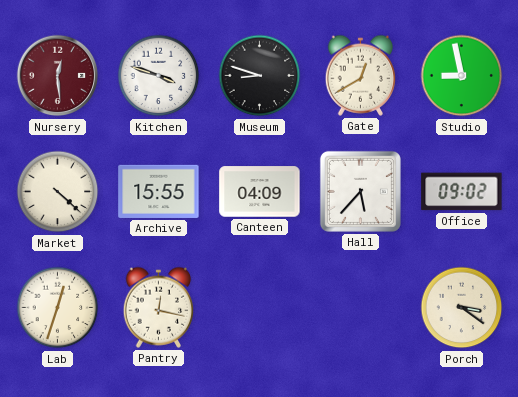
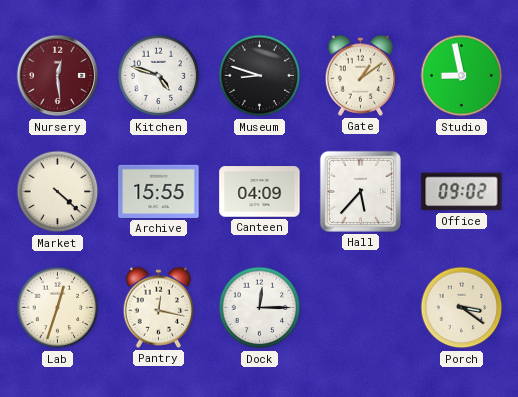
Kitchen: 3:48 -> 4:48 (159, 76)
Gate: 12:40 -> 1:09 (361, 75)
Dock: none -> 12:15 (260, 308)
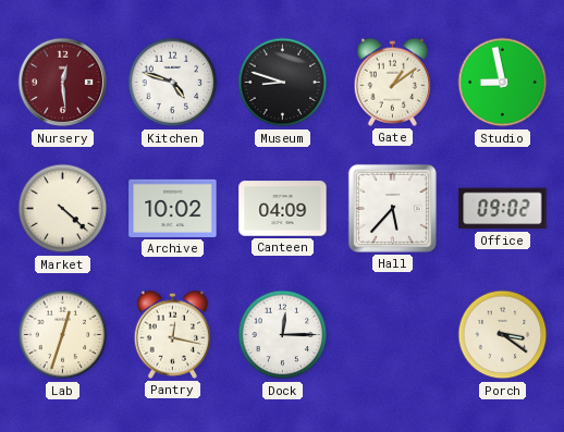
Archive: 15:55 -> 10:02 (173, 208)
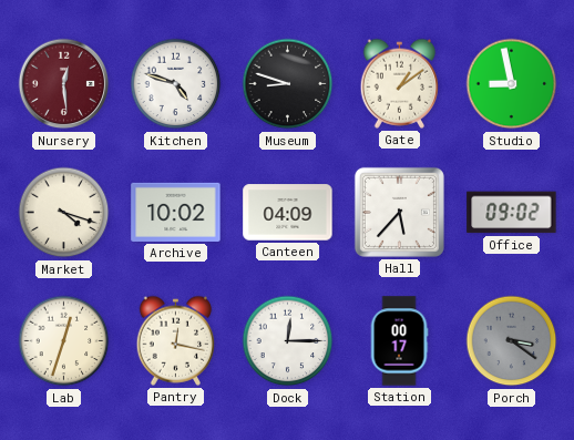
Market: 4:22 -> 4:18 (64, 213)
Station: none -> 00:17 (399, 341)
Porch dial: cream -> grey (512, 341)
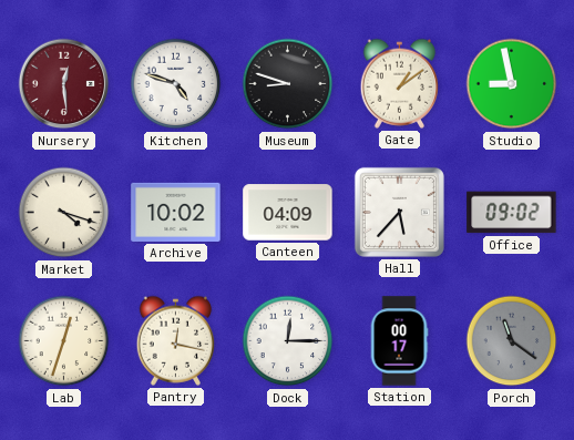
Porch: 3:21 -> 11:21 (512, 341)
